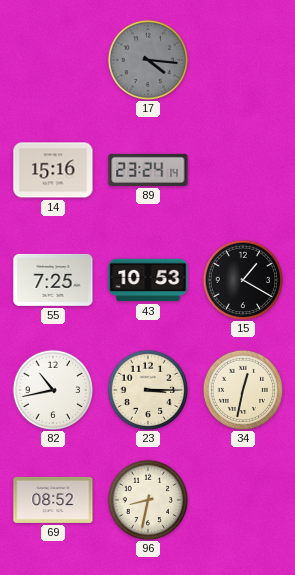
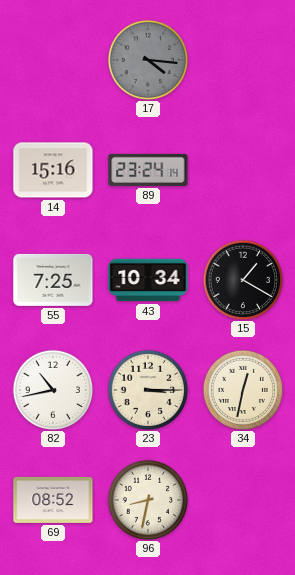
43: 10:53 -> 10:34 (148, 280)
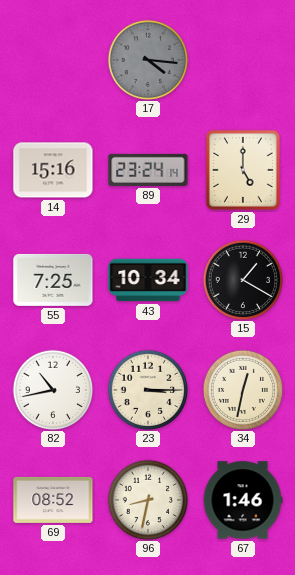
29: none -> 5:00 (243, 170)
67: none -> 1:46 (243, 500)
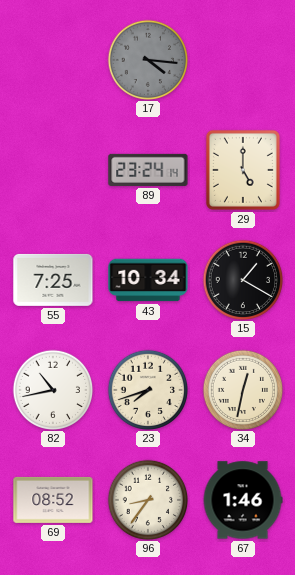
14: 15:16 -> none (53, 170)
23: 3:15 -> 7:42 (147, 389)
96: 8:32 -> 8:36 (147, 499)
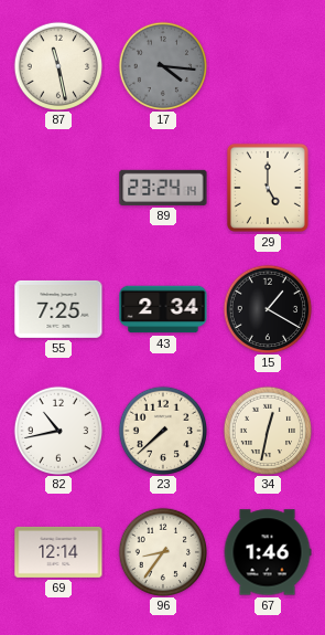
87: none -> 11:28 (57, 65)
43: 10:34 -> 2:34 (163, 309)
23: 7:42 -> 7:38 (162, 430)
69: 08:52 -> 12:14 (58, 552)
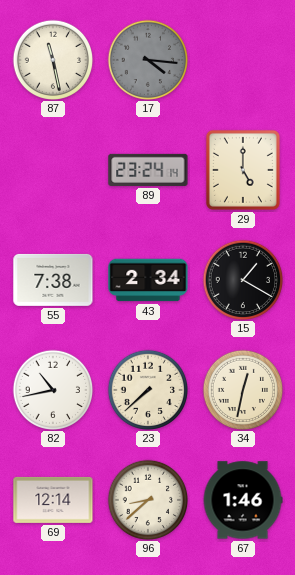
55: 7:25 -> 7:38 (53, 280)
96: 8:36 -> 8:38 (147, 499)
